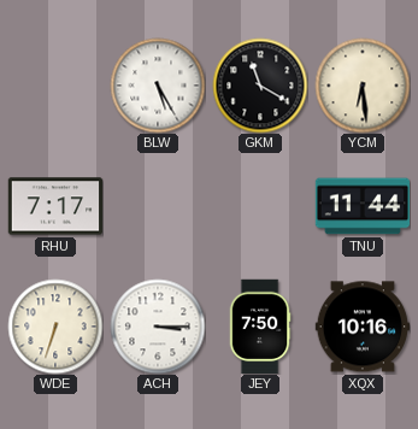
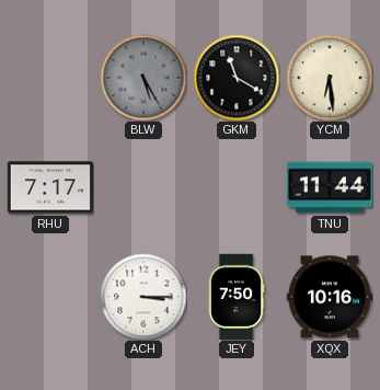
BLW dial: white -> grey (143, 78)
WDE: 6:33 -> none (55, 327)
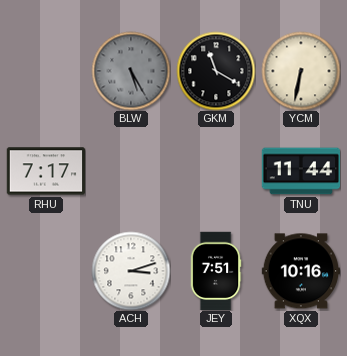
YCM: 6:29 -> 6:32 (301, 71)
ACH: 3:15 -> 3:12 (131, 271)
JEY: 7:50 -> 7:51 (216, 271)
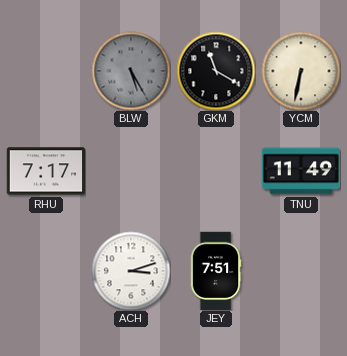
TNU: 11:44 -> 11:49 (301, 171)
XQX: 10:16 -> none (301, 271)
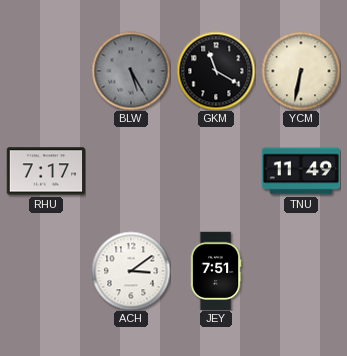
ACH: 3:12 -> 3:09 (131, 271)
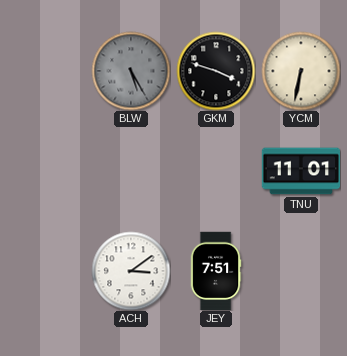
GKM: 11:20 -> 3:48 (216, 71)
RHU: 7:17 -> none (46, 171)
TNU: 11:49 -> 11:01 (301, 171)
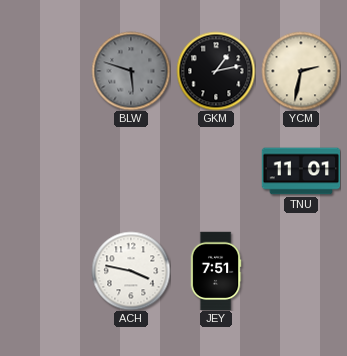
BLW: 5:25 -> 5:48 (131, 71)
GKM: 3:48 -> 1:13 (216, 71)
YCM: 6:32 -> 2:32 (301, 71)
ACH: 3:09 -> 3:47 (131, 271)
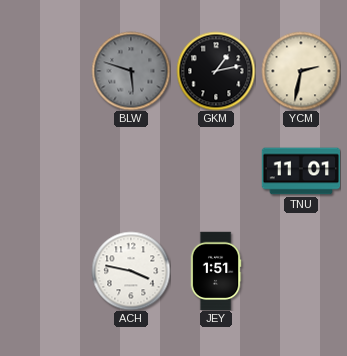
JEY: 7:51 -> 1:51 (216, 271)
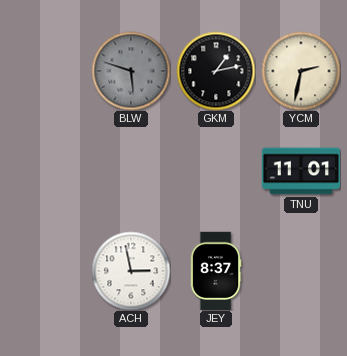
ACH: 3:47 -> 2:58 (131, 271)
JEY: 1:51 -> 8:37 (216, 271)
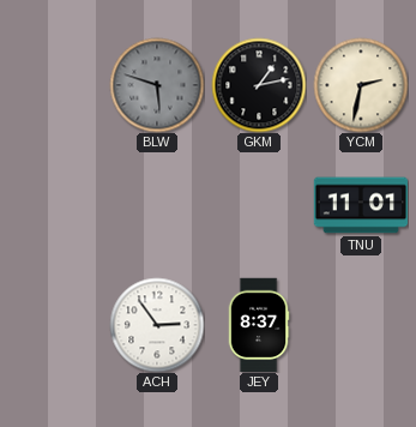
ACH: 2:58 -> 2:54 (157, 325)
